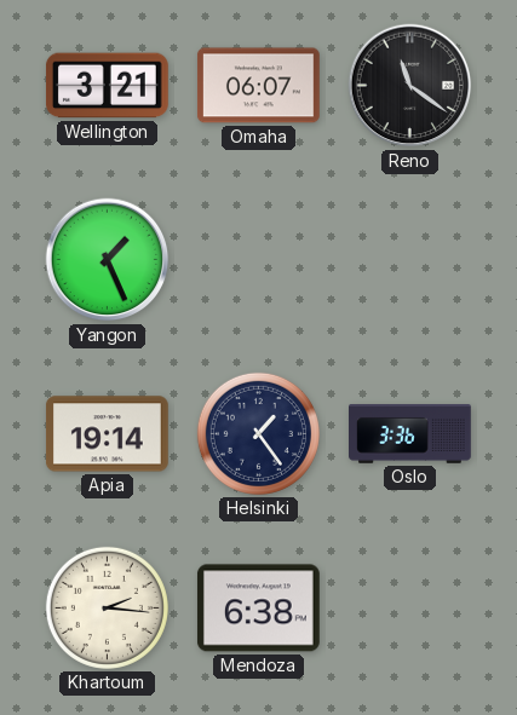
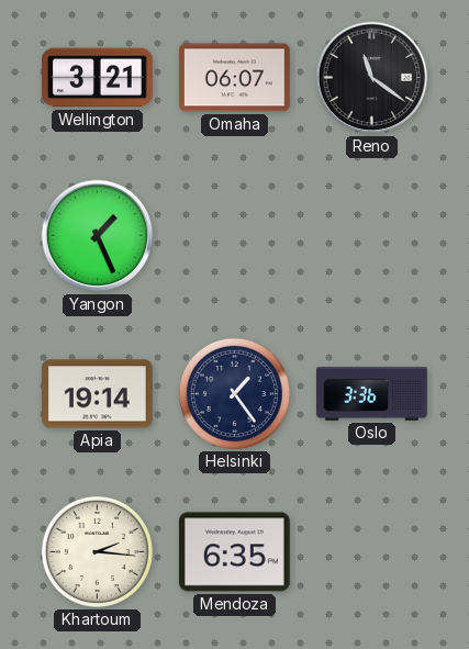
Mendoza: 6:38 -> 6:35 (234, 552)
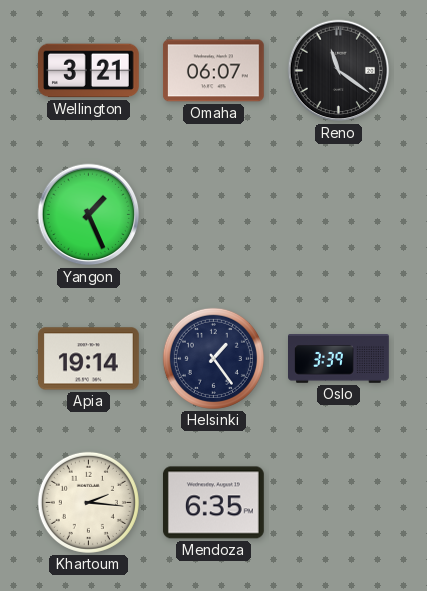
Oslo: 3:36 -> 3:39 (339, 359)
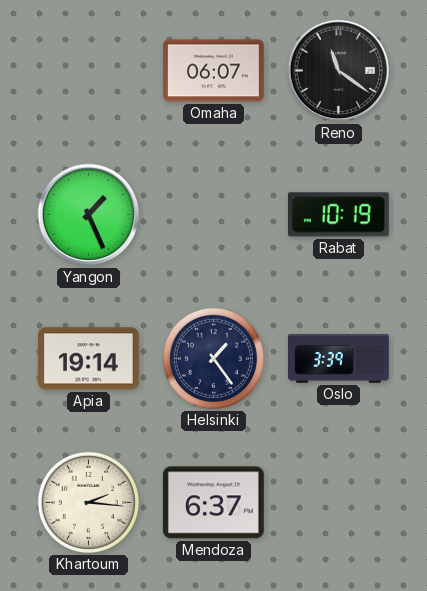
Wellington: 3:21 -> none (88, 71)
Rabat: none -> 10:19 (338, 215)
Mendoza: 6:35 -> 6:37 (213, 503)
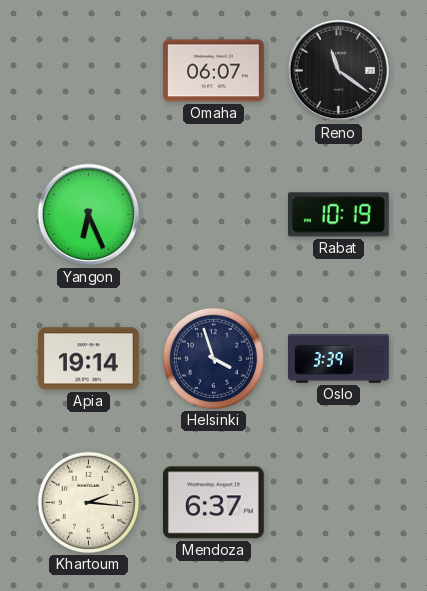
Yangon: 1:26 -> 6:26 (89, 215)
Helsinki: 1:24 -> 3:57 (213, 358)
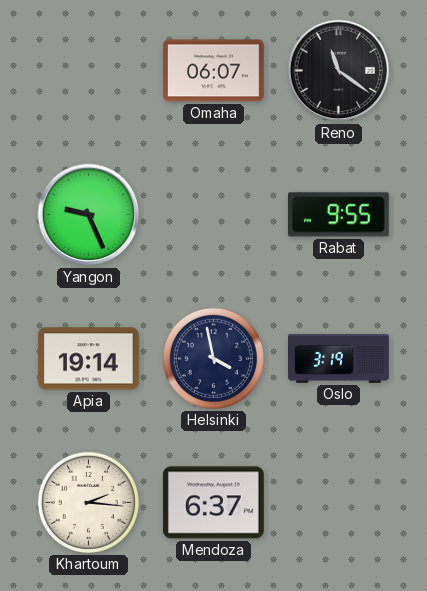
Yangon: 6:26 -> 9:26 (89, 215)
Rabat: 10:19 -> 9:55 (338, 215)
Helsinki: 3:57 -> 3:58 (213, 358)
Oslo: 3:39 -> 3:19 (339, 359)
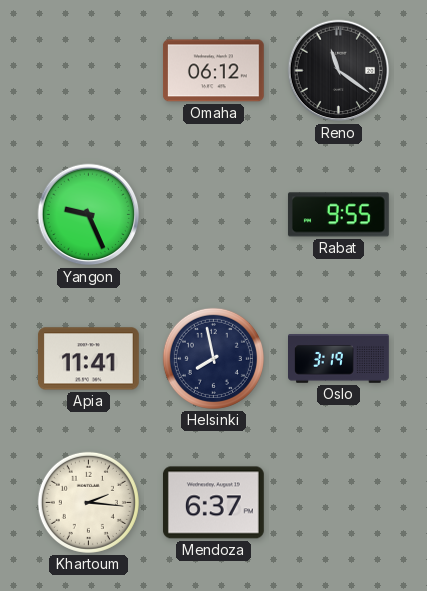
Omaha: 06:07 -> 06:12 (213, 71)
Apia: 19:14 -> 11:41 (89, 359)
Helsinki: 3:58 -> 7:58 (213, 358)
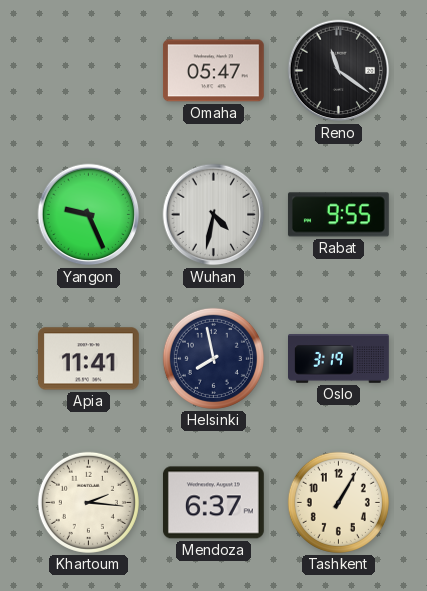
Omaha: 06:12 -> 05:47 (213, 71)
Wuhan: none -> 4:32 (214, 215)
Tashkent: none -> 1:05 (338, 502)
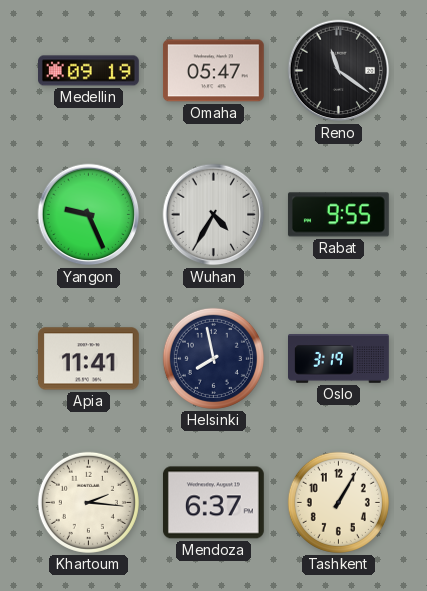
Medellin: none -> 09:19 (89, 71)
Wuhan: 4:32 -> 4:35 (214, 215)
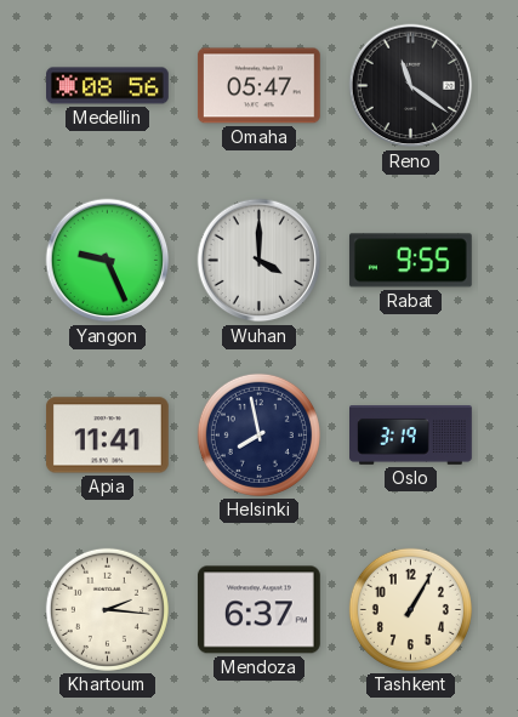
Medellin: 09:19 -> 08:56 (108, 86)
Wuhan: 4:35 -> 4:00 (260, 261)
